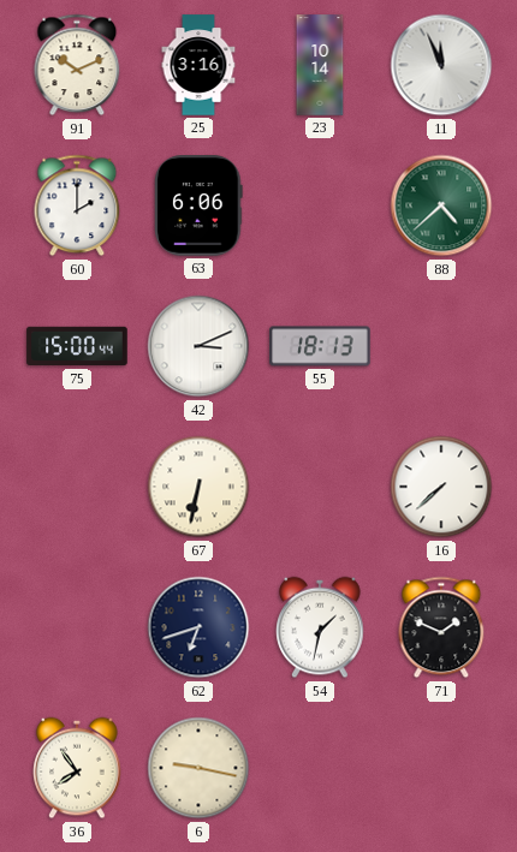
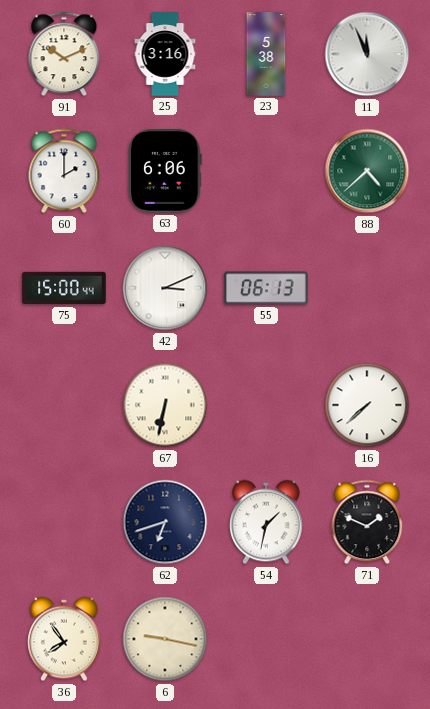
23: 10:14 -> 5:38 (266, 54)
55: 18:13 -> 06:13 (266, 288)
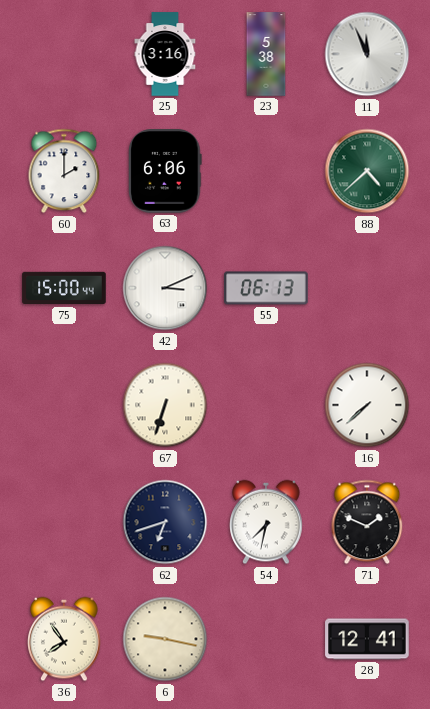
91: 10:11 -> none (64, 54)
67: 6:32 -> 6:33 (165, 405)
54: 1:32 -> 7:32 (266, 522)
28: none -> 12:41 (367, 639)
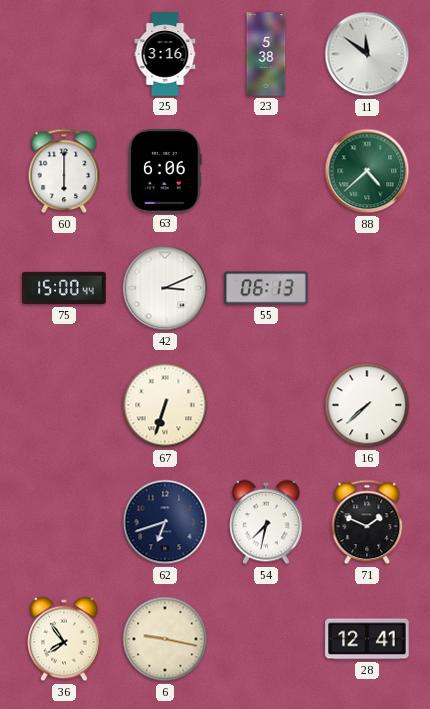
11: 11:56 -> 11:51 (367, 54)
60: 2:00 -> 6:00 (64, 171)
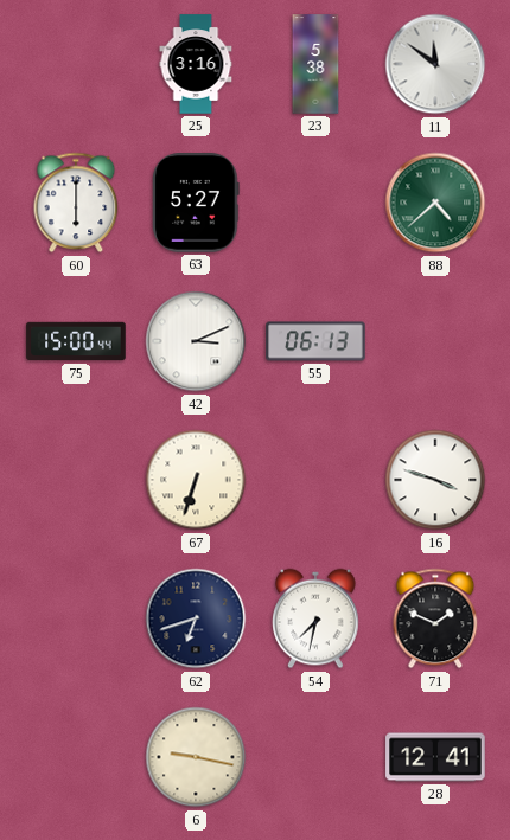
63: 6:06 -> 5:27 (196, 203)
16: 7:38 -> 3:48 (435, 480)
36: 7:54 -> none (64, 639)
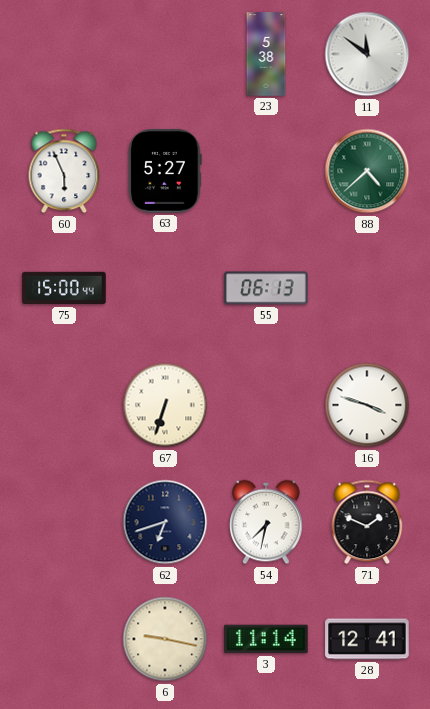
25: 3:16 -> none (196, 64)
60: 6:00 -> 5:56 (64, 171)
42: 3:11 -> none (196, 341)
3: none -> 11:14 (266, 639)
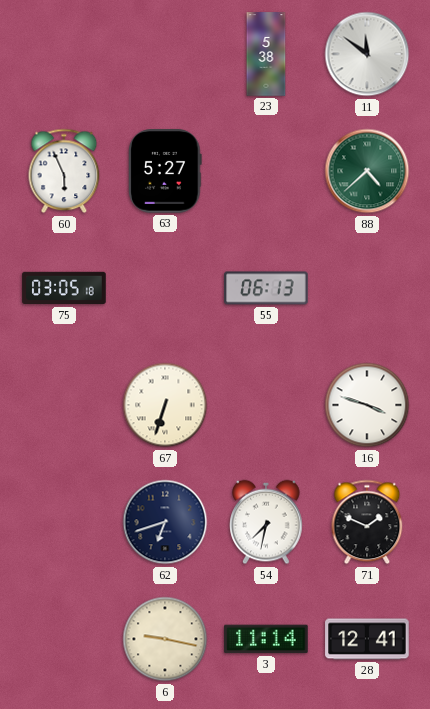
75: 15:00 -> 03:05 (64, 288)
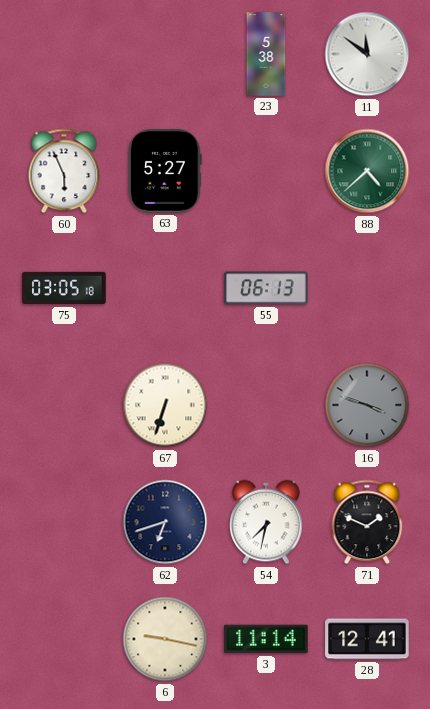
16 dial: white -> grey (367, 405)
